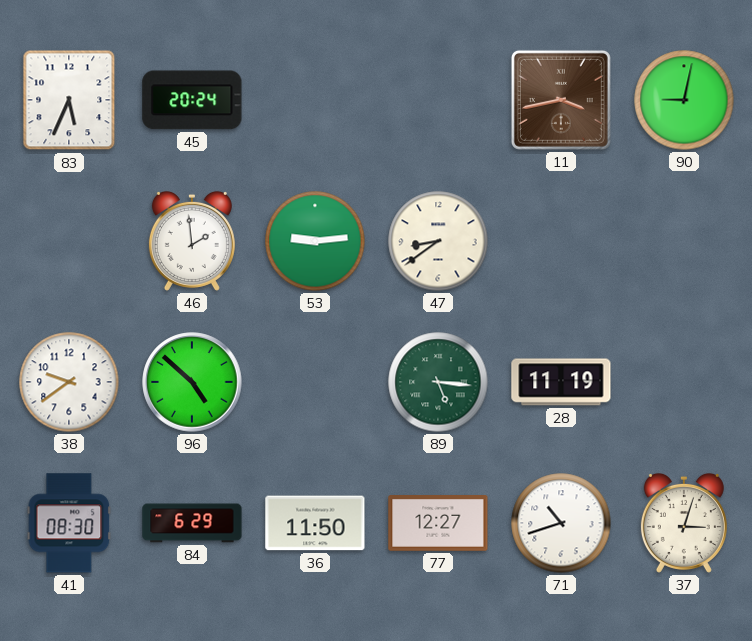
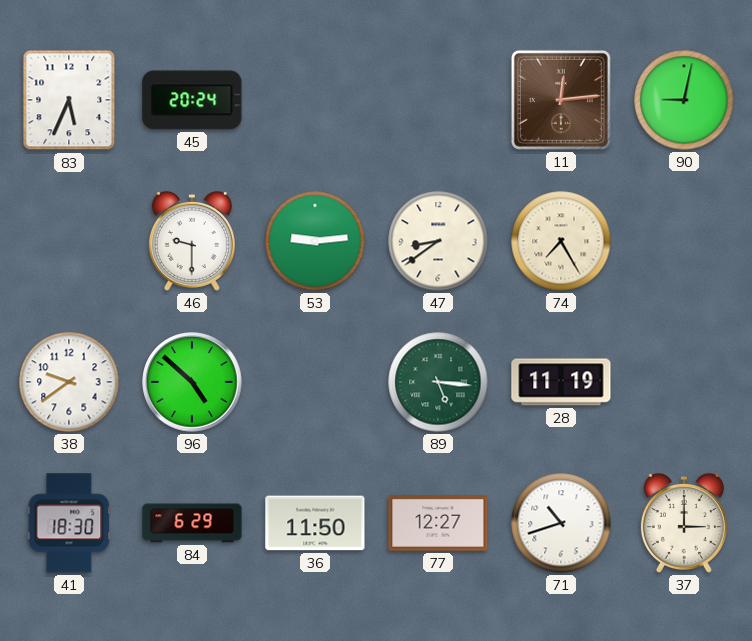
11: 3:43 -> 12:14 (561, 100)
46: 1:59 -> 9:30 (192, 241)
74: none -> 7:25 (561, 241)
41: 08:30 -> 18:30 (69, 523)
37: 3:03 -> 3:00 (684, 523)
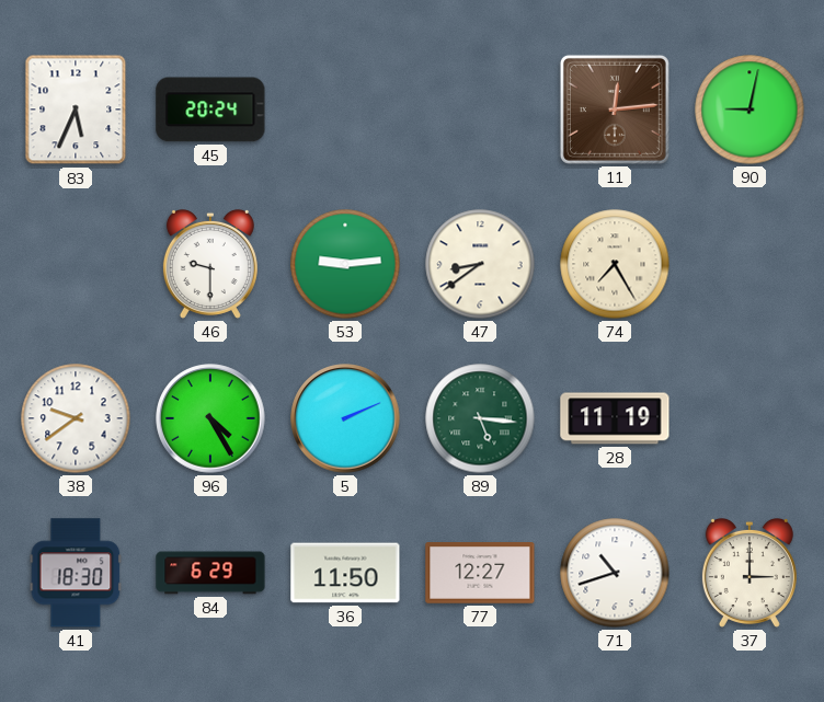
96: 4:52 -> 4:25 (210, 418)
5: none -> 2:11 (345, 418)
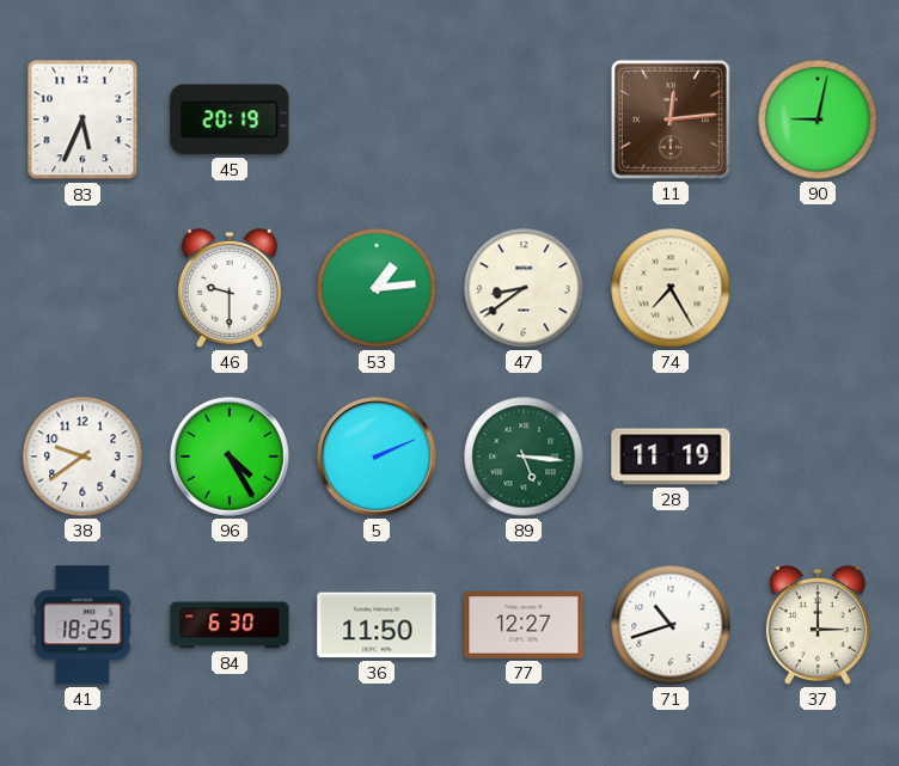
45: 20:24 -> 20:19 (230, 120)
53: 9:14 -> 1:14 (377, 288)
41: 18:30 -> 18:25 (82, 625)
84: 6:29 -> 6:30 (230, 625)
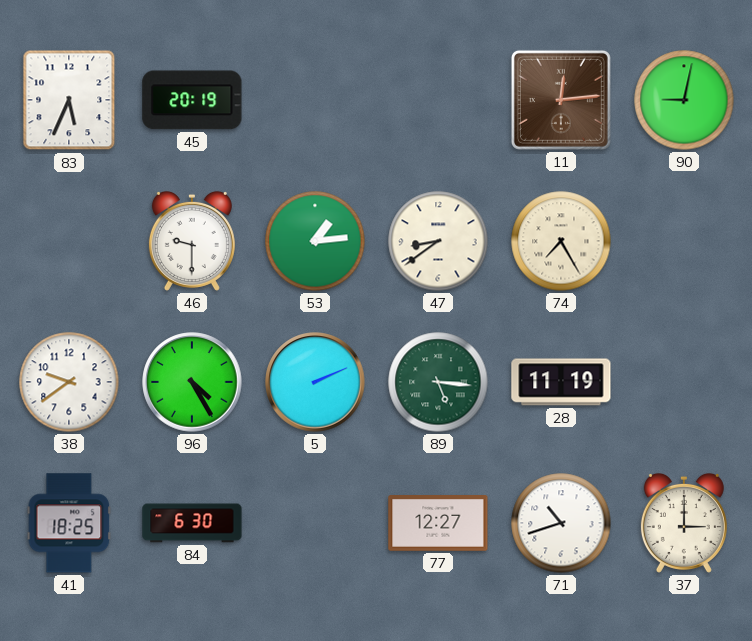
36: 11:50 -> none (377, 625)
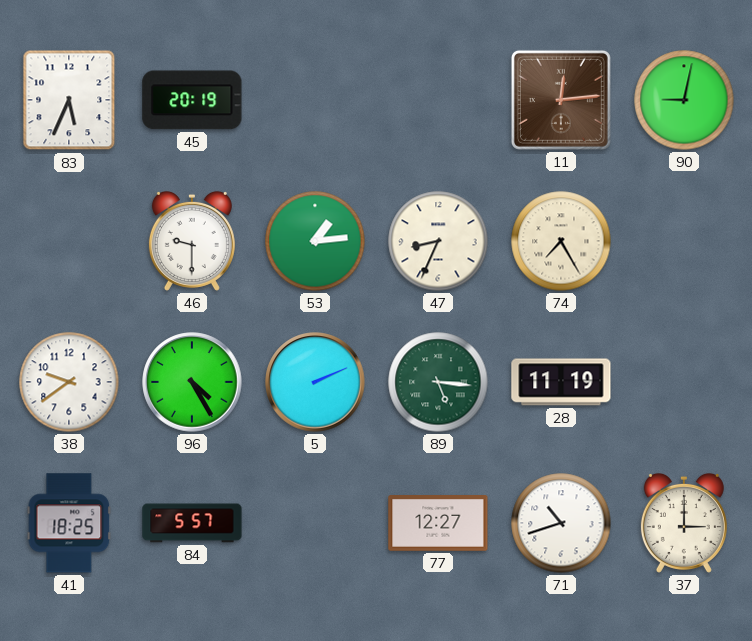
47: 8:39 -> 8:34 (438, 241)
84: 6:30 -> 5:57 (192, 523)
